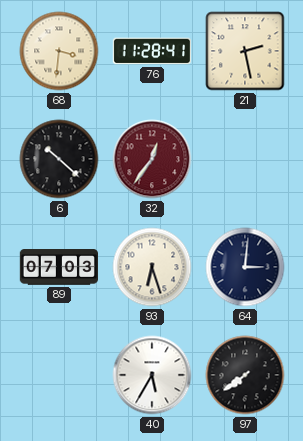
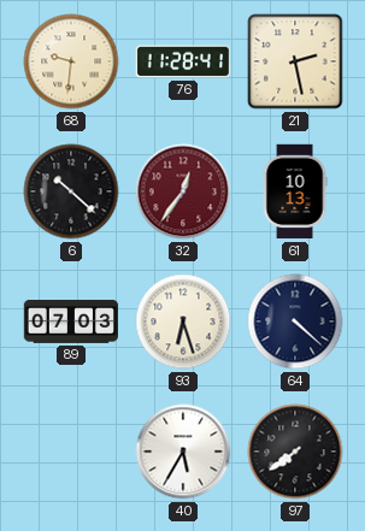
68: 3:31 -> 9:31 (71, 61)
61: none -> 10:13 (295, 191)
64: 3:01 -> 4:22 (295, 321)
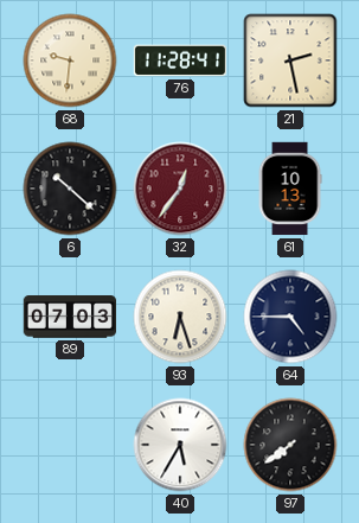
64: 4:22 -> 4:45 (290, 317)
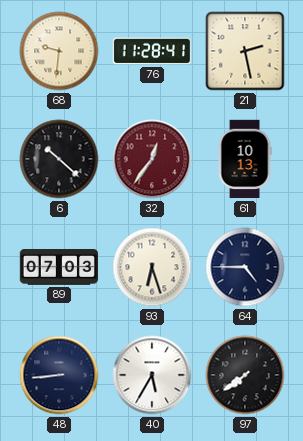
48: none -> 8:44 (59, 375)
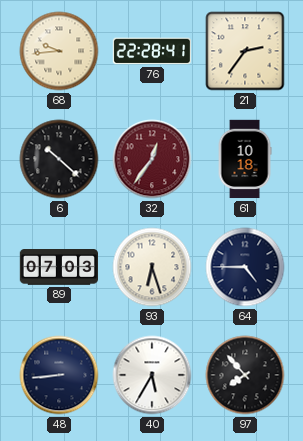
68: 9:31 -> 9:44 (59, 51)
76: 11:28 -> 22:28 (152, 51)
21: 2:28 -> 2:36 (245, 51)
61: 10:13 -> 10:18 (245, 159)
97: 7:39 -> 7:53 (245, 375)
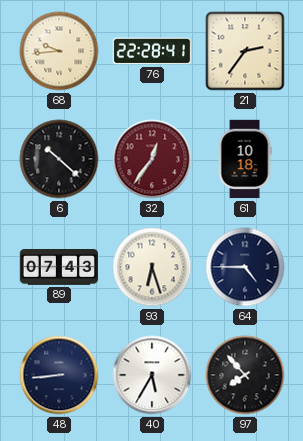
89: 07:03 -> 07:43 (59, 267)
